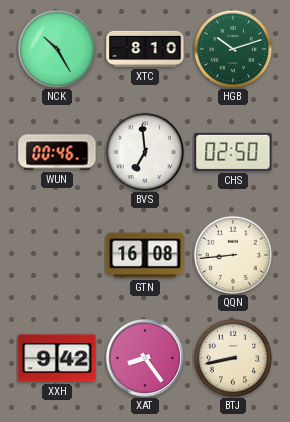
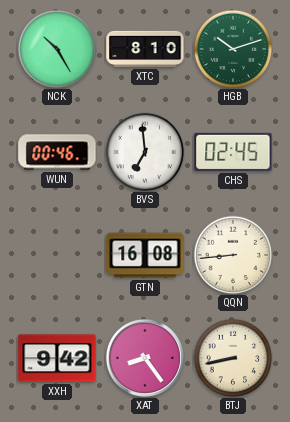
CHS: 02:50 -> 02:45 (233, 152)
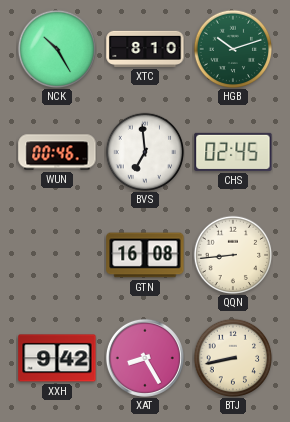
XAT: 8:24 -> 8:25 (145, 358)
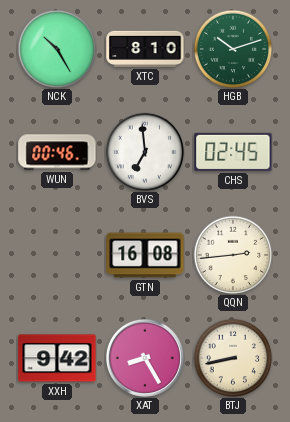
QQN: 8:44 -> 2:44 (233, 255)
